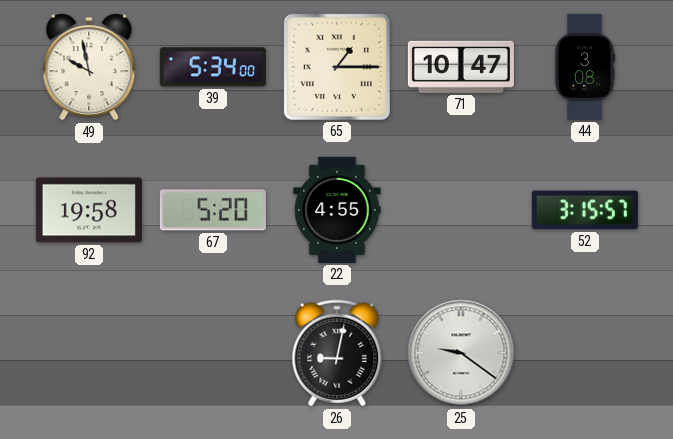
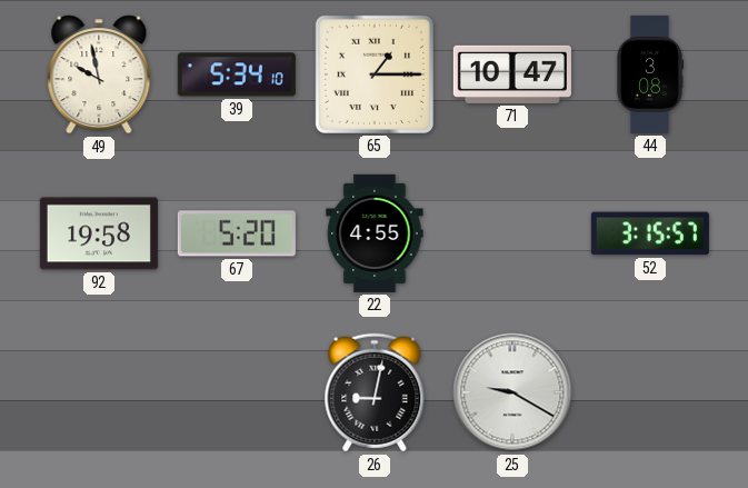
39: 5:34:00 -> 5:34:10 (237, 74)
25: 9:21 -> 9:20 (512, 392)
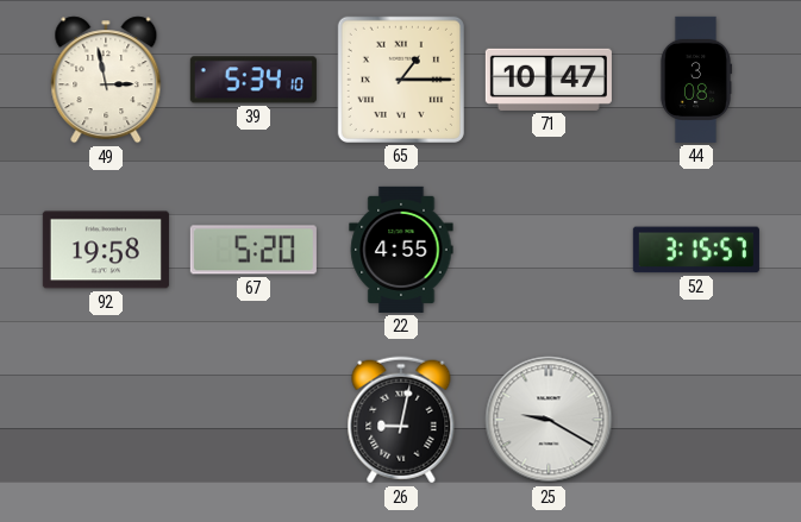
49: 9:58 -> 2:58 (106, 80)
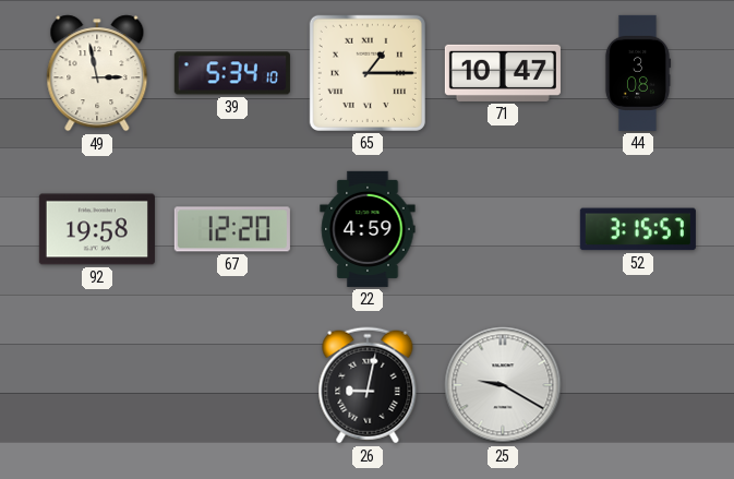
67: 5:20 -> 12:20 (232, 229)
22: 4:55 -> 4:59 (368, 229)
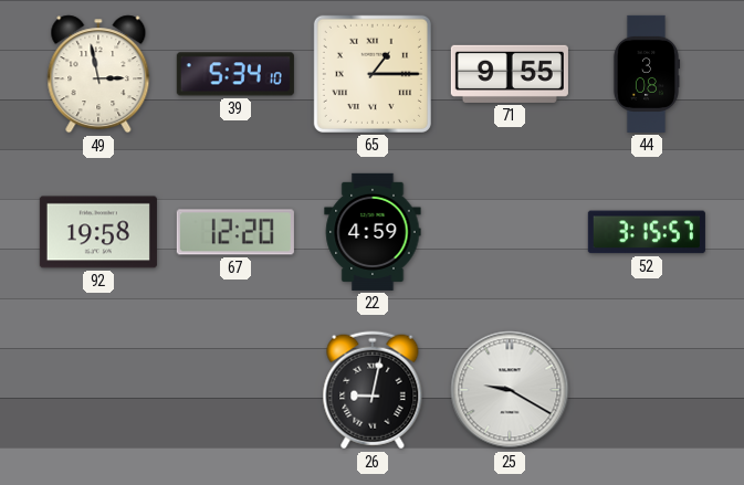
71: 10:47 -> 9:55 (510, 74)
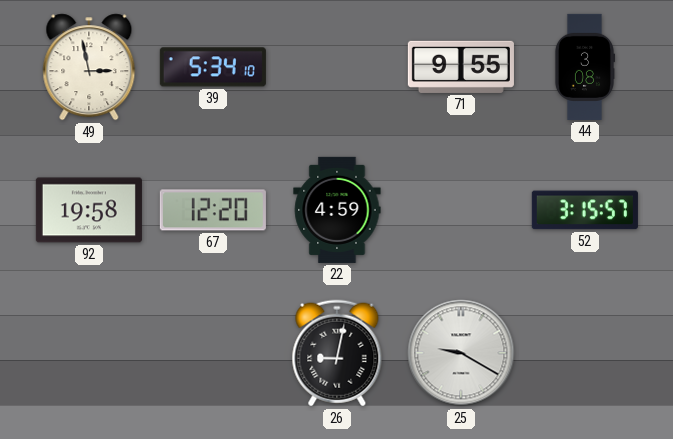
65: 1:15 -> none (373, 74)
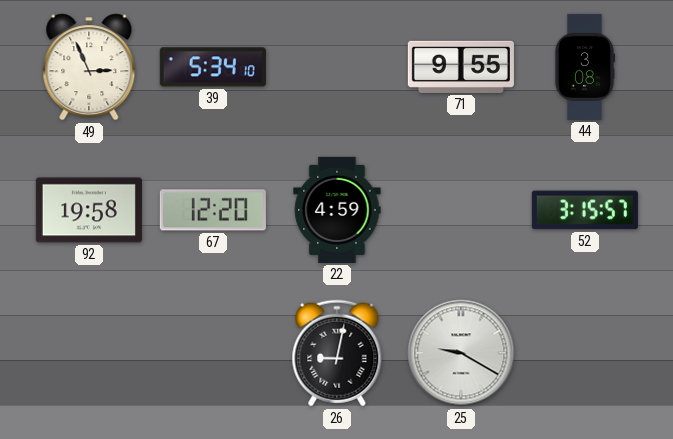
49: 2:58 -> 2:56 (89, 67)
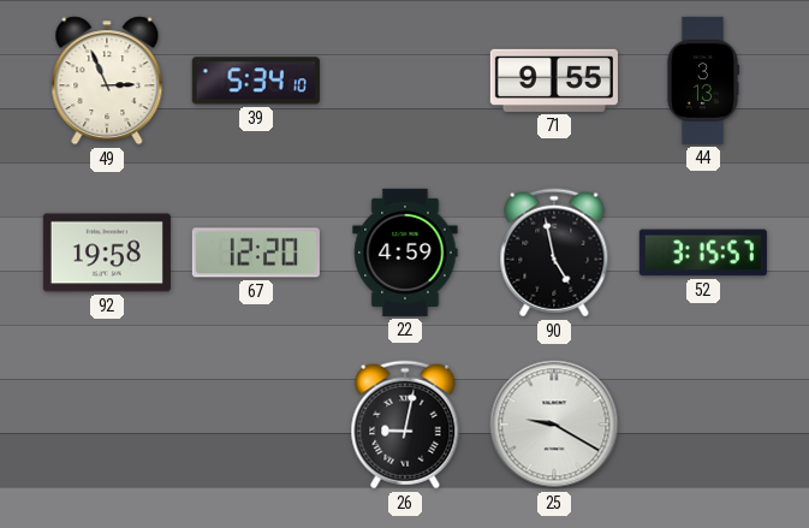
44: 3:08 -> 3:13 (703, 81)
90: none -> 4:58 (554, 253)
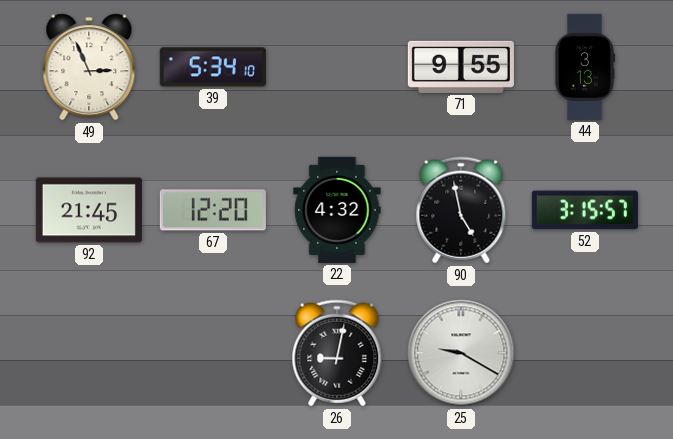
92: 19:58 -> 21:45 (89, 210)
22: 4:59 -> 4:32 (337, 210)
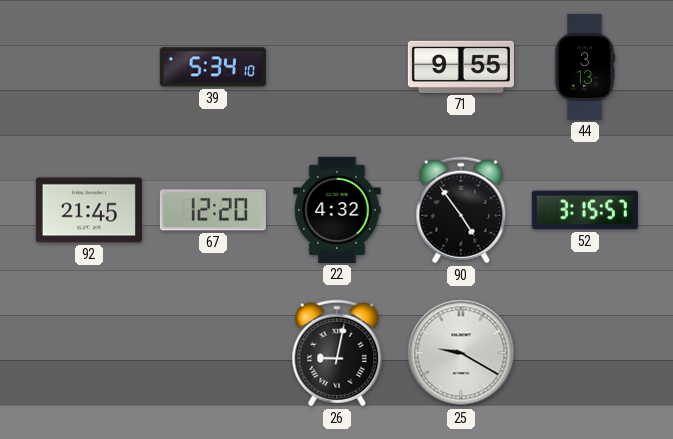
49: 2:56 -> none (89, 67)
90: 4:58 -> 4:54 (461, 210)
